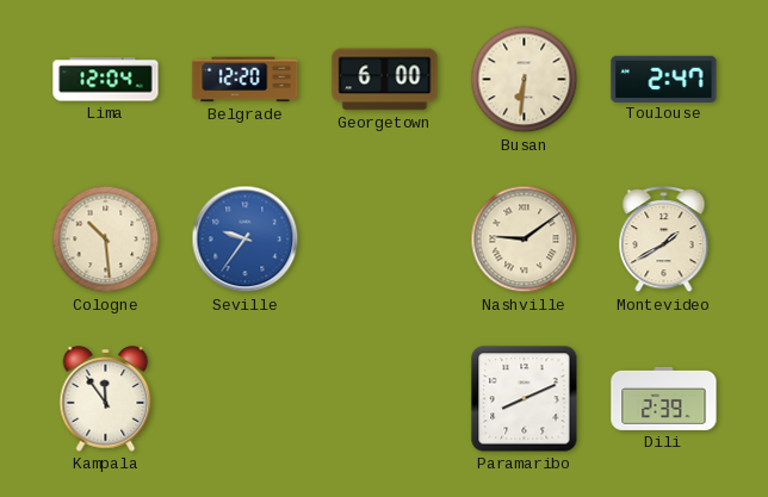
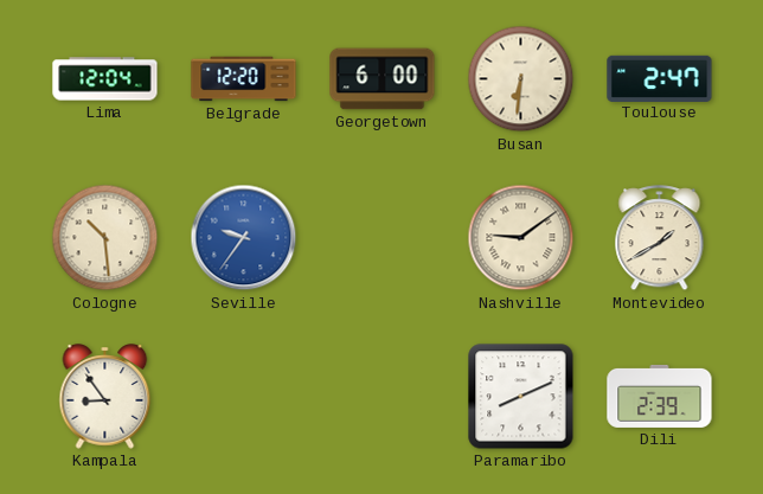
Kampala: 11:54 -> 8:54 (105, 397)
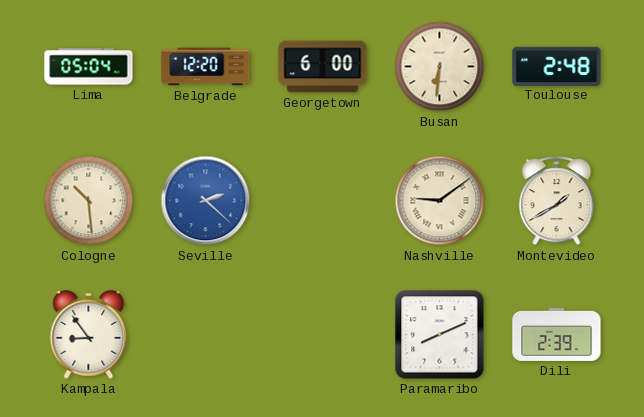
Lima: 12:04 -> 05:04 (89, 67)
Toulouse: 2:47 -> 2:48 (557, 66)
Seville: 9:36 -> 2:22 (206, 201)
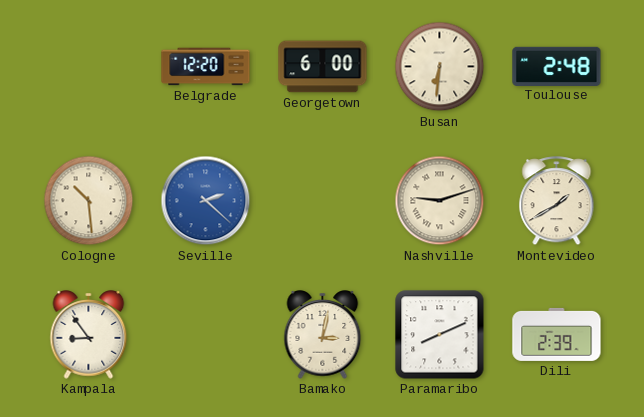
Lima: 05:04 -> none (89, 67)
Nashville: 9:09 -> 9:12 (440, 201)
Bamako: none -> 3:02 (323, 335)
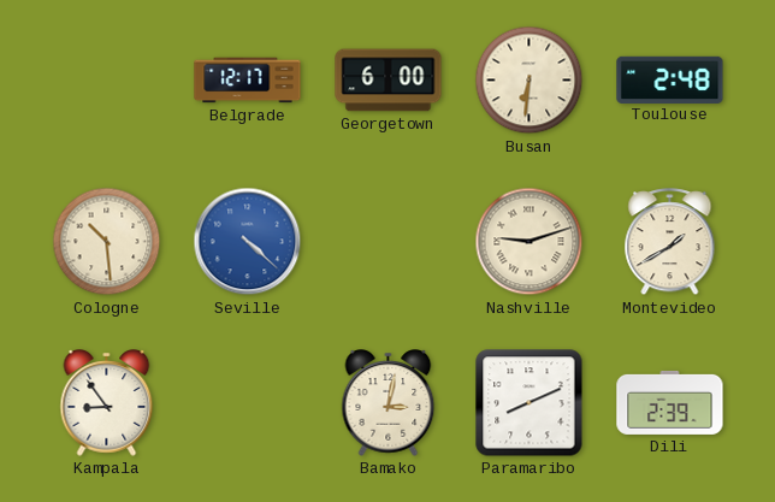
Belgrade: 12:20 -> 12:17 (248, 81)
Seville: 2:22 -> 4:22 (248, 242)
